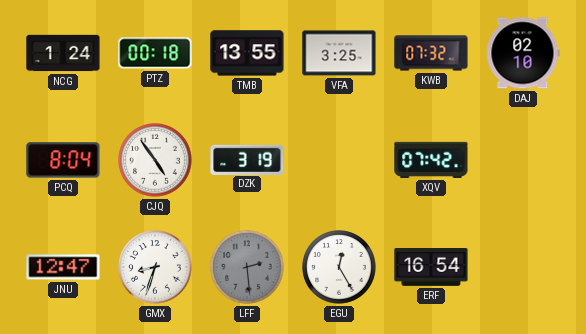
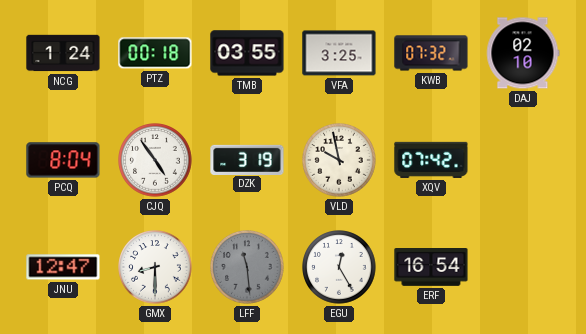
TMB: 13:55 -> 03:55 (247, 53)
VLD: none -> 9:58 (339, 160)
GMX: 8:33 -> 8:30 (155, 267)
LFF: 2:29 -> 11:29 (247, 267)
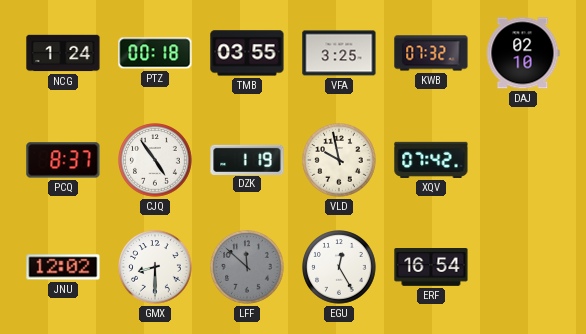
PCQ: 8:04 -> 8:37 (63, 160)
DZK: 3:19 -> 1:19 (247, 159)
JNU: 12:47 -> 12:02 (63, 267)
LFF: 11:29 -> 11:52 (247, 267)
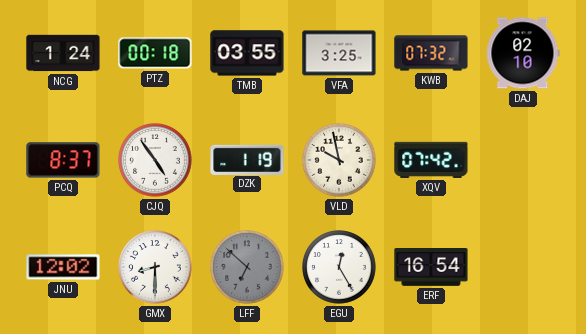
LFF: 11:52 -> 6:52 (247, 267)
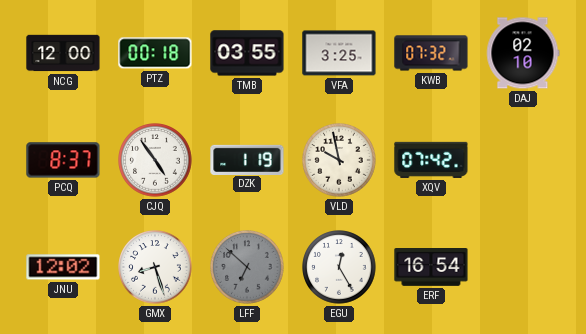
NCG: 1:24 -> 12:00 (63, 53)
GMX: 8:30 -> 8:27 (155, 267)
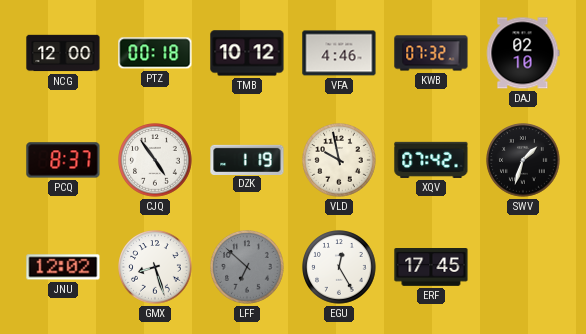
TMB: 03:55 -> 10:12 (247, 53)
VFA: 3:25 -> 4:46 (339, 53)
SWV: none -> 1:33 (523, 160)
ERF: 16:54 -> 17:45 (431, 268)
